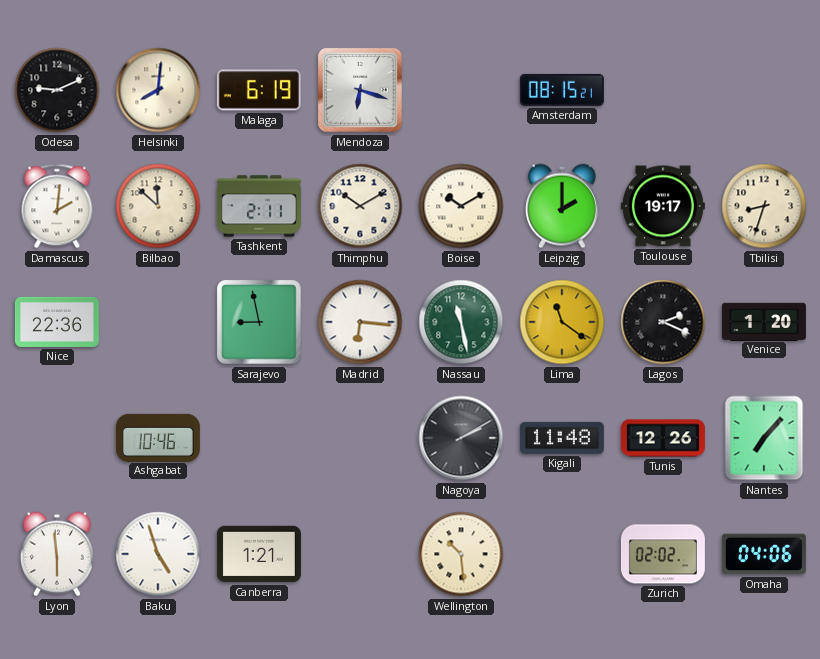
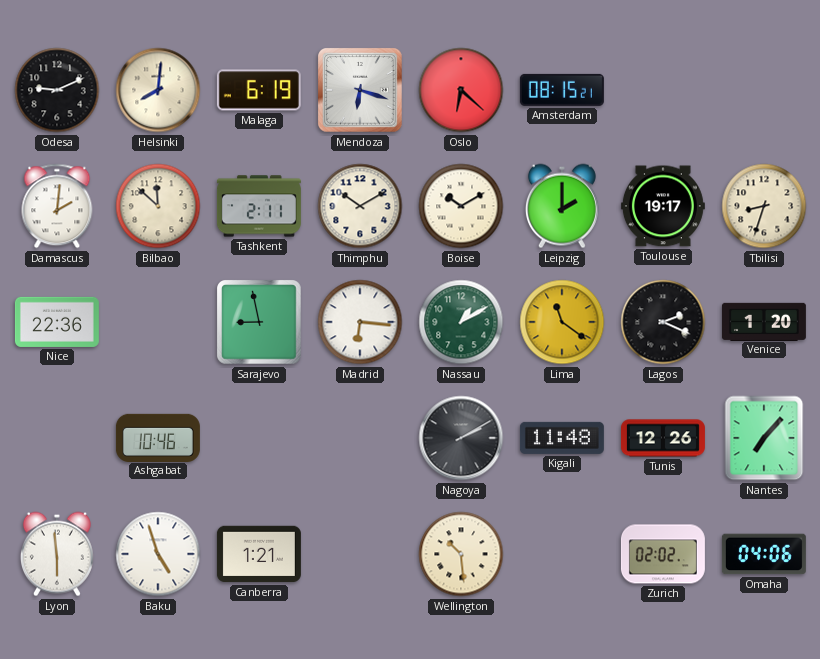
Oslo: none -> 6:22 (461, 90)
Nassau: 11:28 -> 1:10 (461, 322)
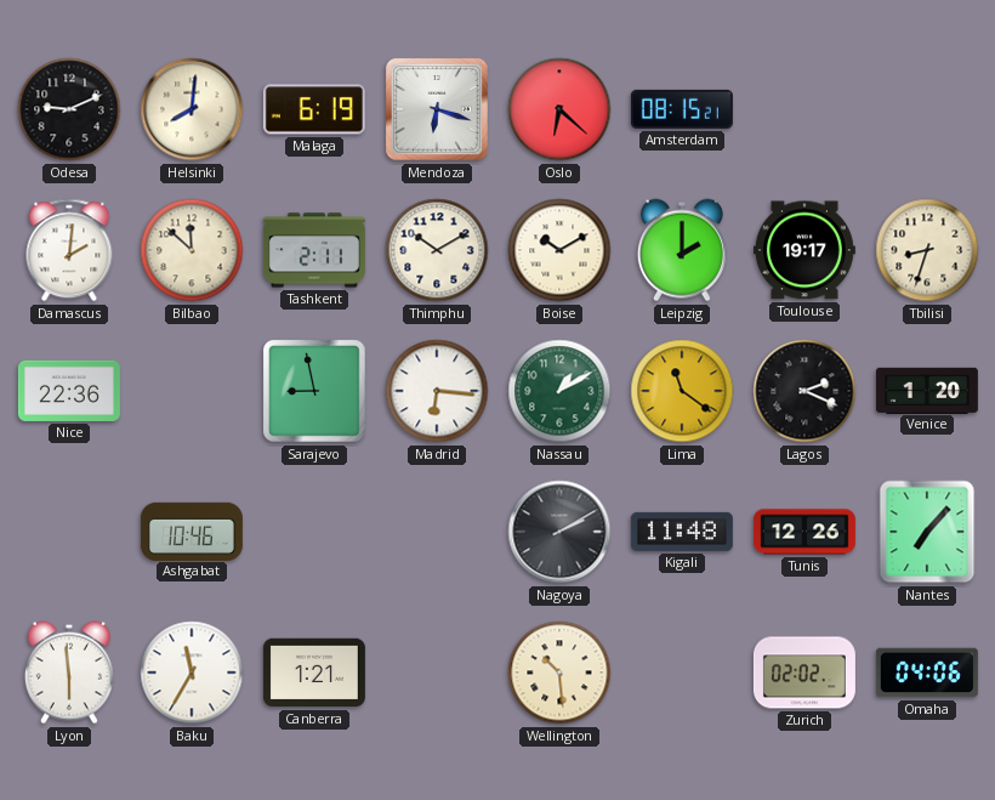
Baku: 4:57 -> 11:35 (192, 673)
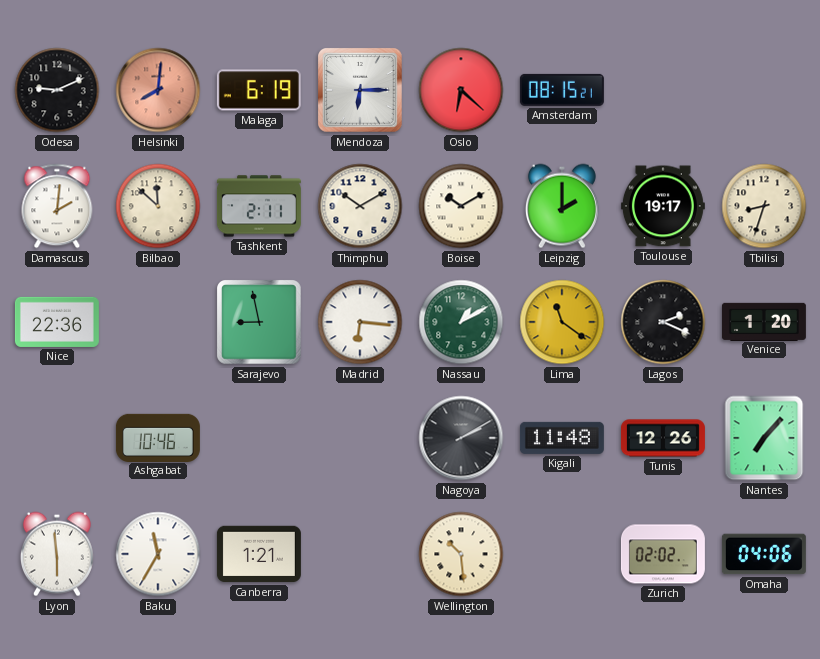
Helsinki dial: cream -> salmon (158, 90)
Mendoza: 6:18 -> 6:15 (361, 91)
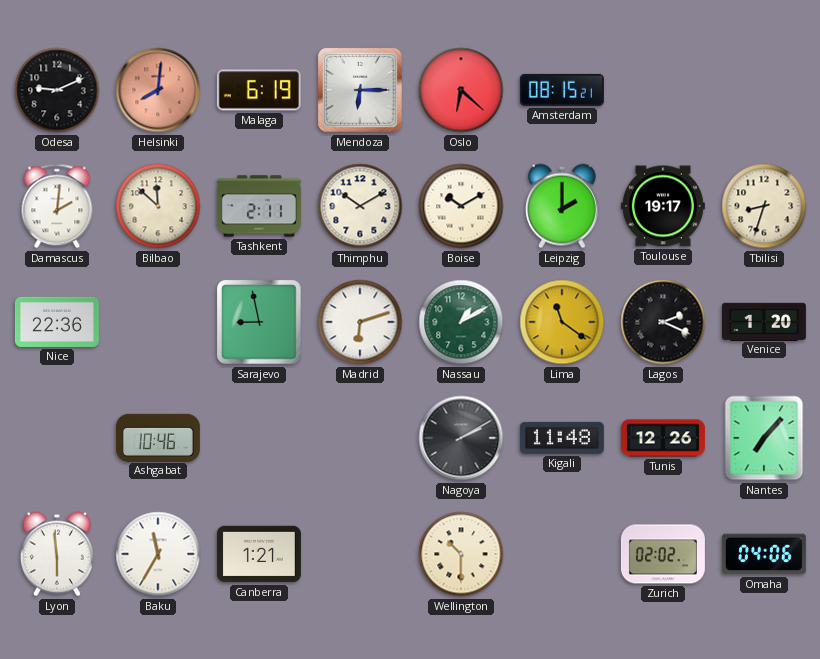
Madrid: 6:16 -> 6:12 (360, 322)
Wellington: 10:29 -> 10:30 (461, 554)
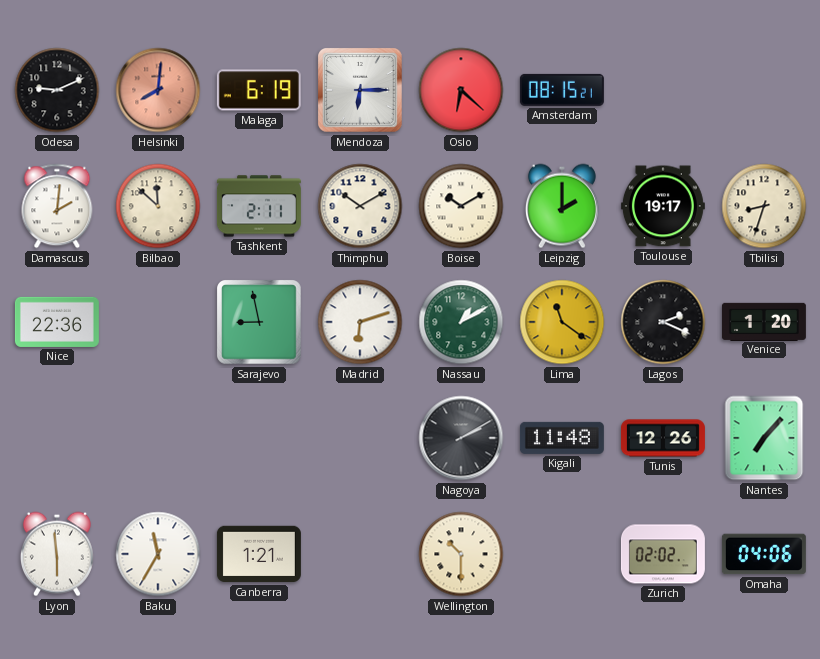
Ashgabat: 10:46 -> none (158, 437)
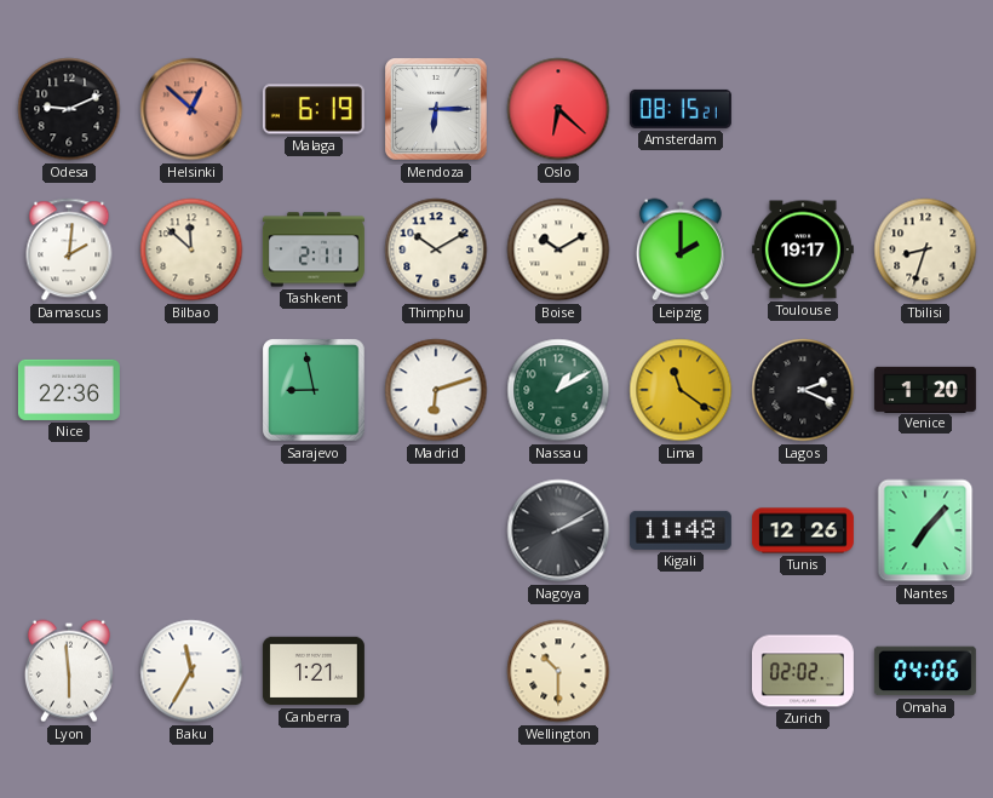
Helsinki: 8:01 -> 12:52 (191, 109)
